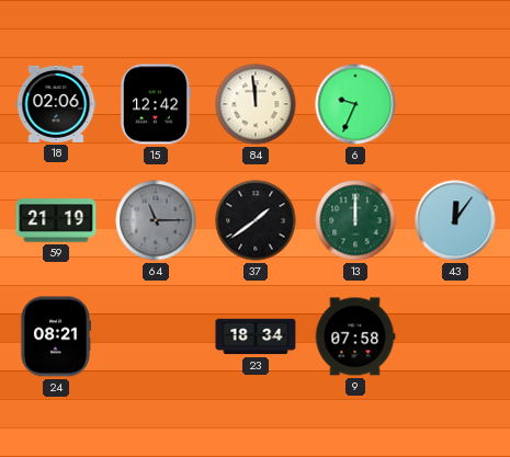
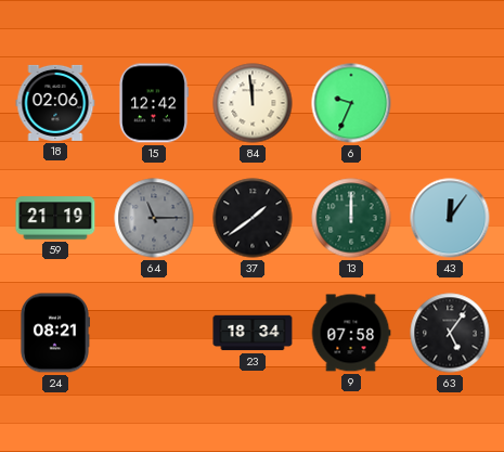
63: none -> 5:06 (450, 333)
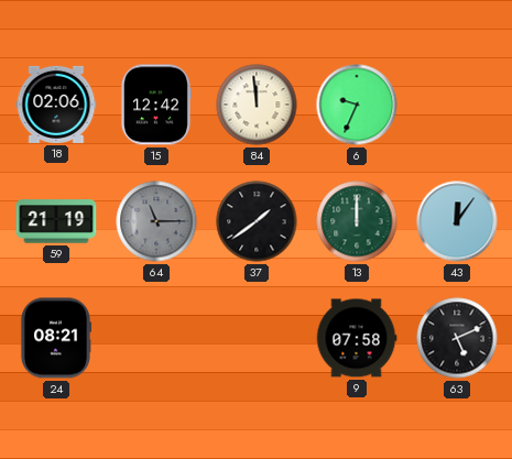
23: 18:34 -> none (253, 333)
63: 5:06 -> 5:11 (457, 338)
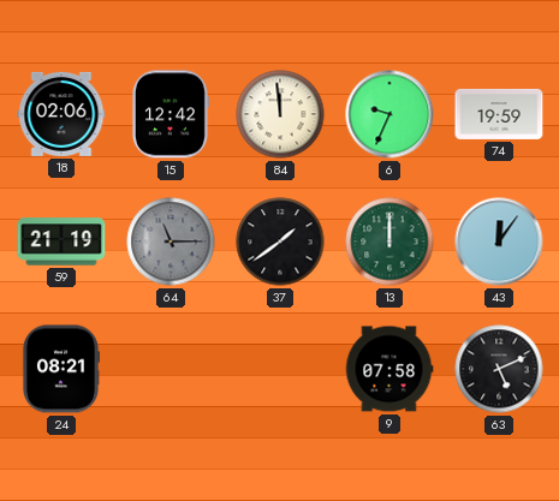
74: none -> 19:59 (499, 114)
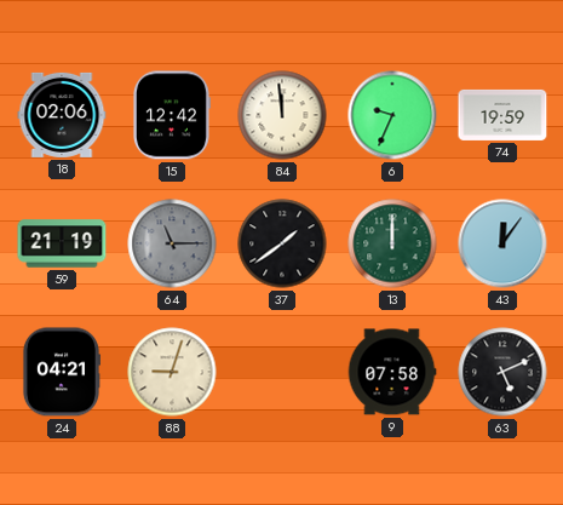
24: 08:21 -> 04:21 (61, 372)
88: none -> 9:03 (172, 372)
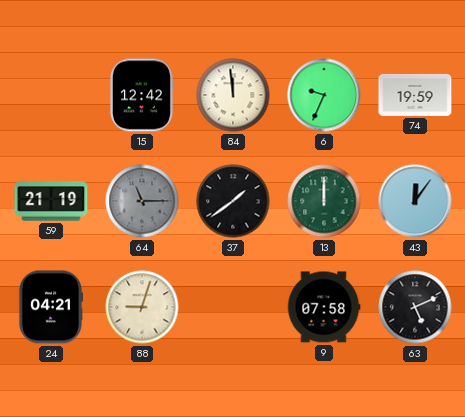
18: 02:06 -> none (62, 115)
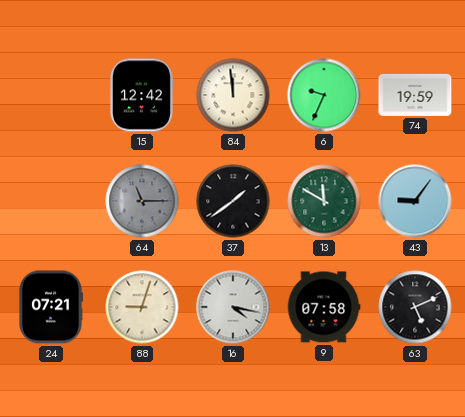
59: 21:19 -> none (51, 201)
13: 12:00 -> 11:50 (324, 201)
43: 12:06 -> 9:06 (415, 201)
24: 04:21 -> 07:21 (50, 307)
16: none -> 4:17 (233, 307)
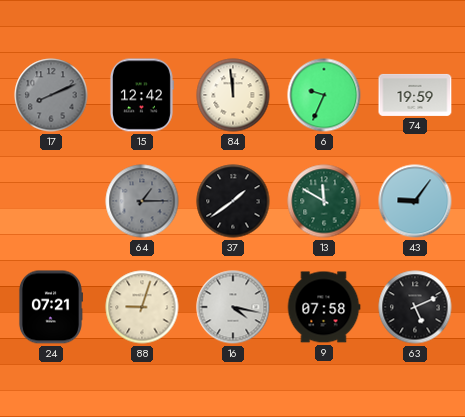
17: none -> 8:11 (51, 95)
64: 11:15 -> 1:15 (142, 201)
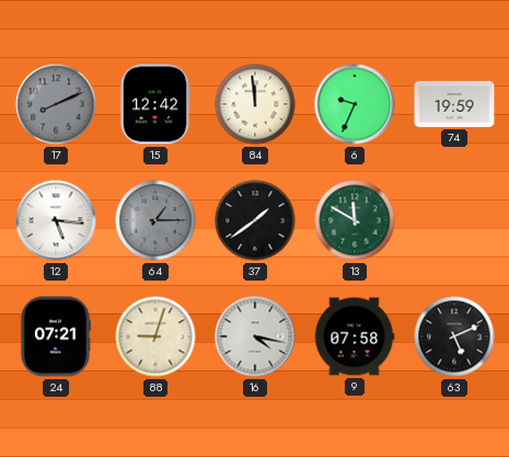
12: none -> 5:16 (56, 220)
43: 9:06 -> none (415, 201)
